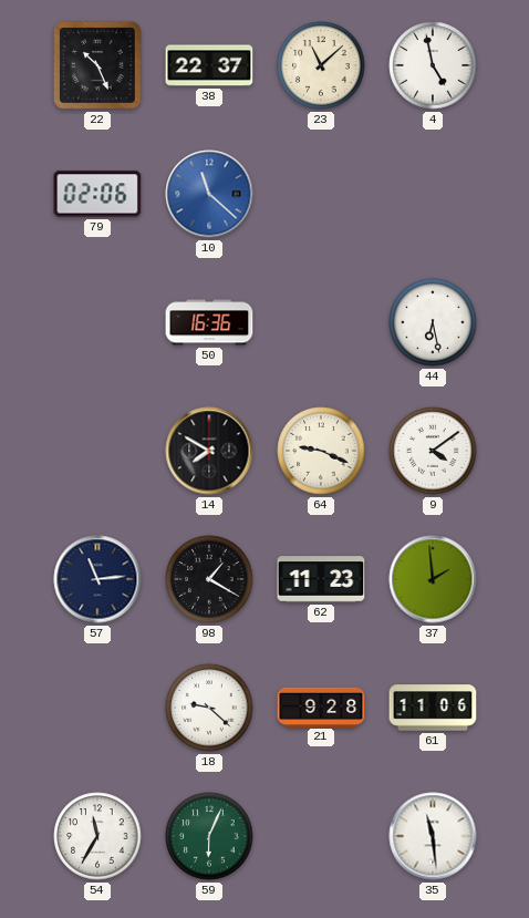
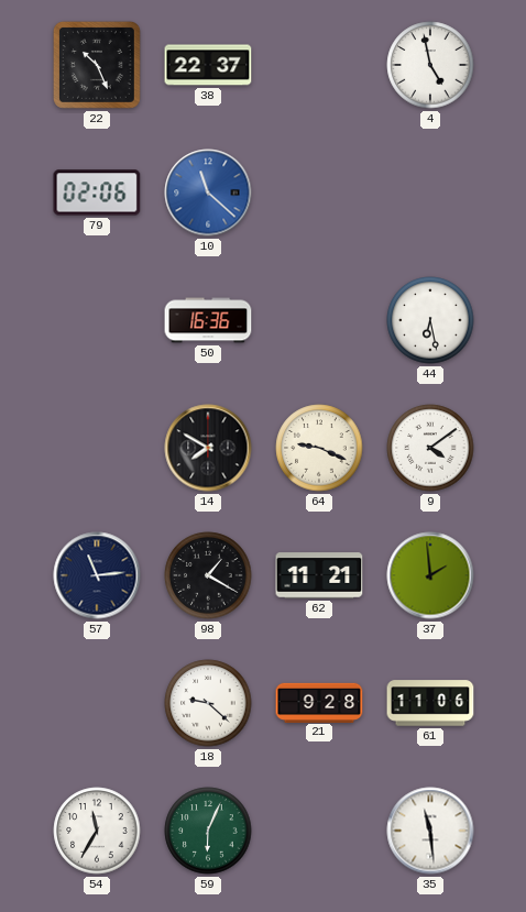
23: 11:08 -> none (321, 65)
62: 11:23 -> 11:21 (319, 575)
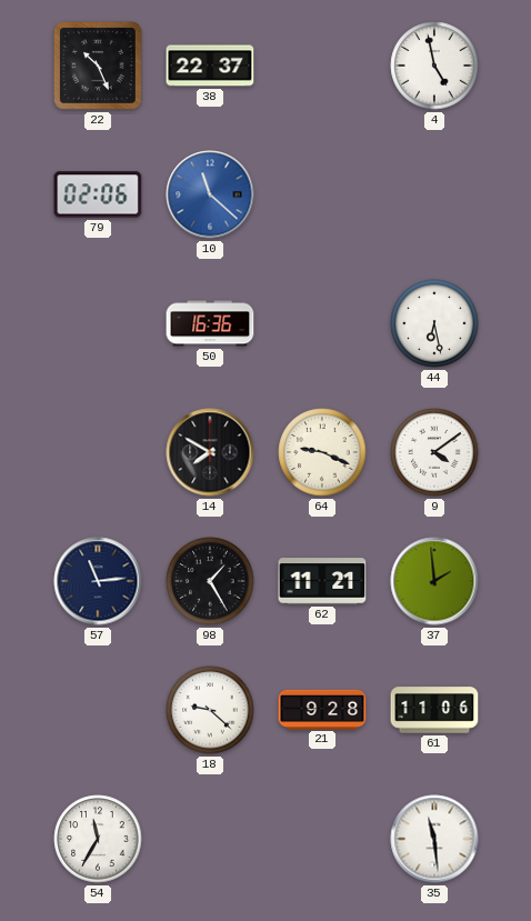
98: 1:20 -> 1:25 (210, 581)
59: 6:04 -> none (208, 831)
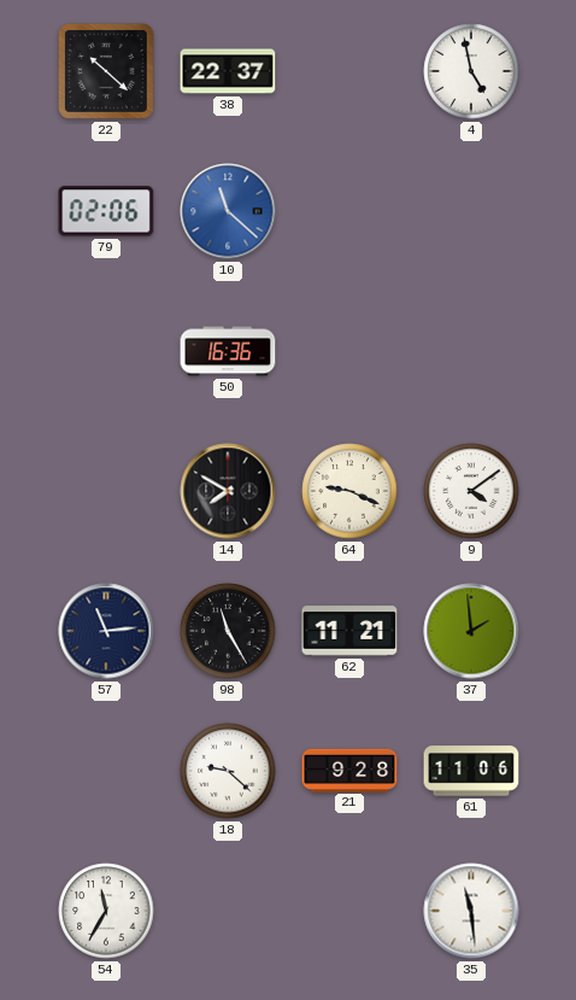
22: 10:26 -> 10:22 (106, 71)
44: 6:28 -> none (434, 323)
98: 1:25 -> 11:25 (228, 631)
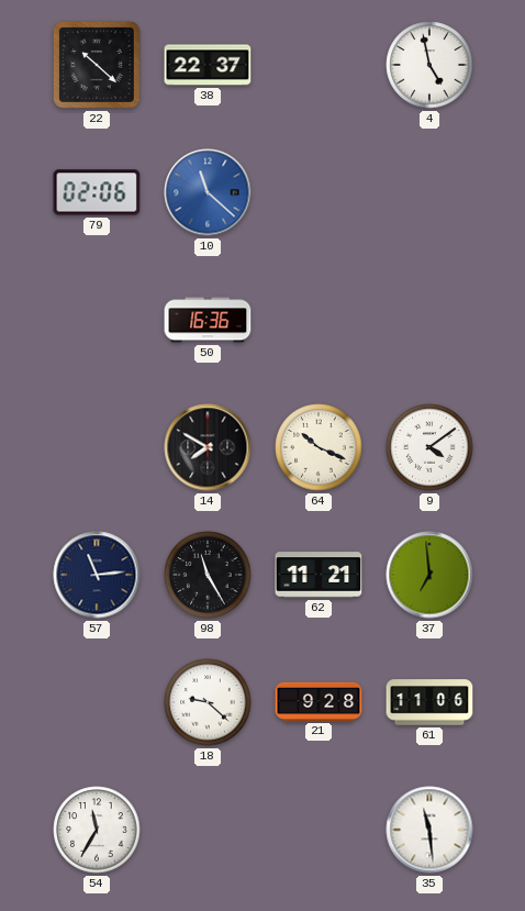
64: 9:19 -> 10:19 (319, 447)
37: 1:59 -> 6:59 (429, 575)
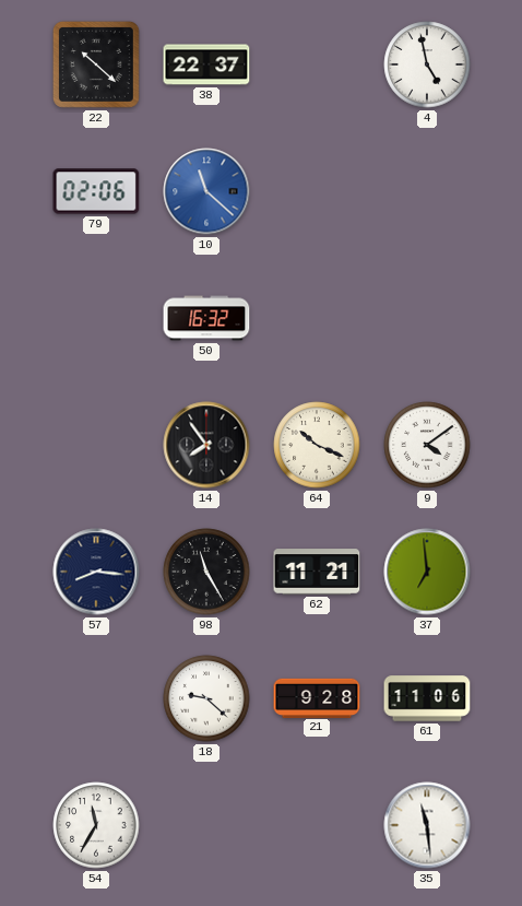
50: 16:36 -> 16:32 (206, 318)
14: 7:50 -> 7:54 (206, 445)
57: 11:14 -> 8:16 (96, 572)
